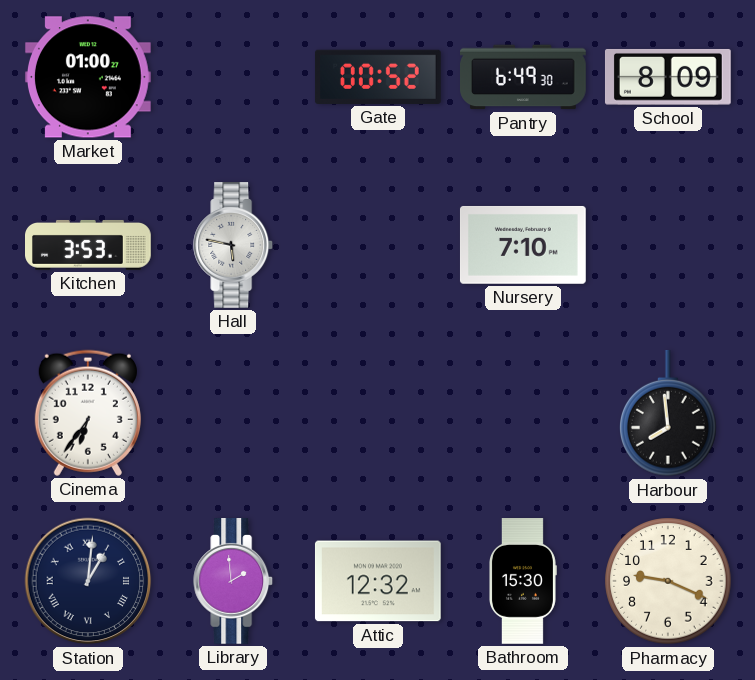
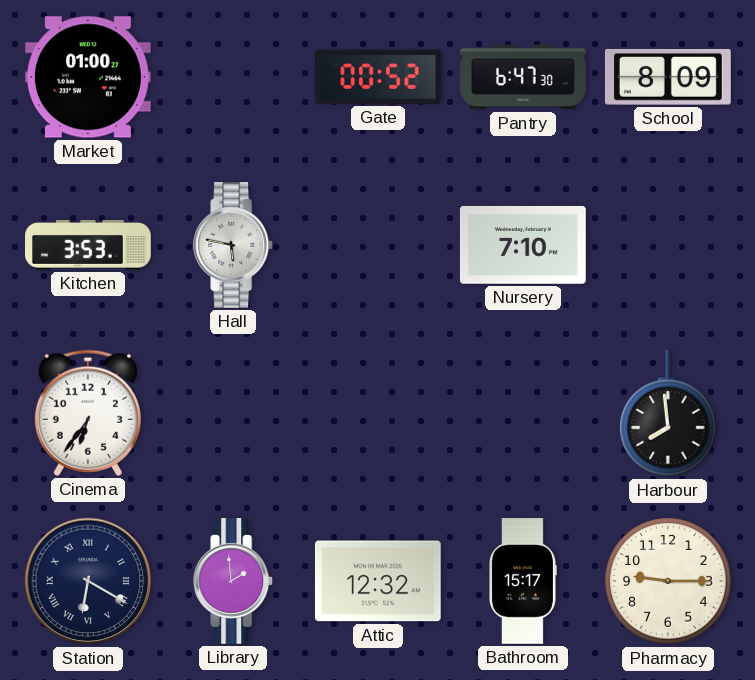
Pantry: 6:49 -> 6:47 (524, 77)
Station: 1:01 -> 6:20 (88, 581)
Bathroom: 15:30 -> 15:17 (523, 581)
Pharmacy: 9:19 -> 9:15 (668, 581)
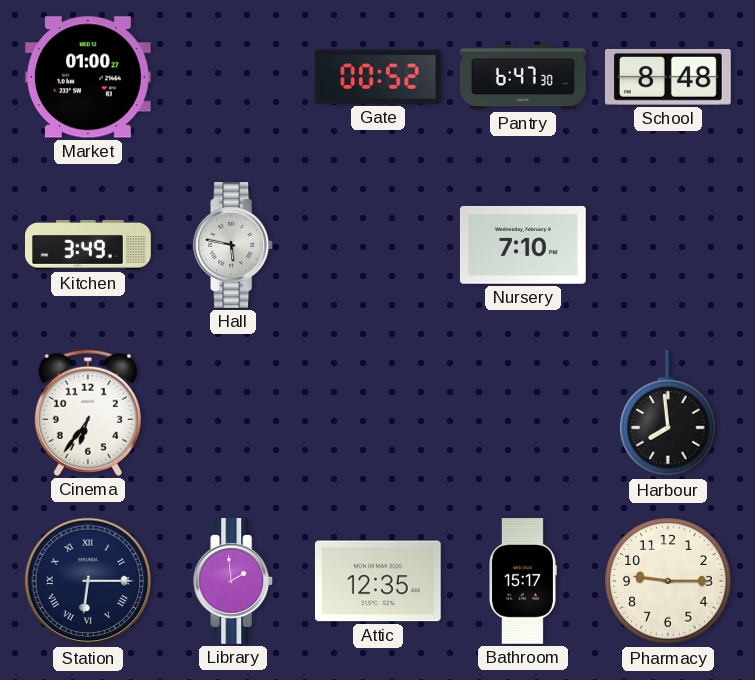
School: 8:09 -> 8:48 (668, 77)
Kitchen: 3:53 -> 3:49 (89, 245)
Station: 6:20 -> 6:15 (88, 581)
Attic: 12:32 -> 12:35 (378, 581)
